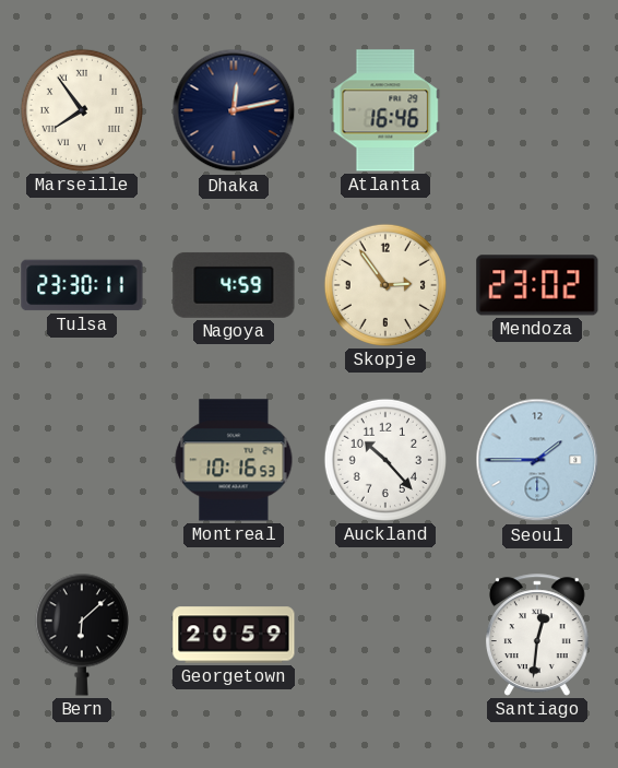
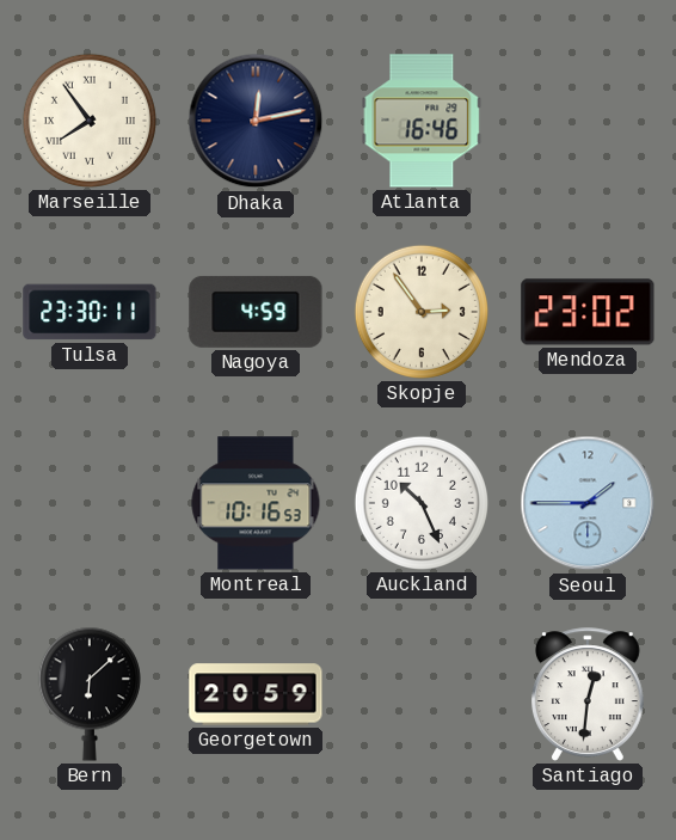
Auckland: 10:23 -> 10:26 (422, 503)
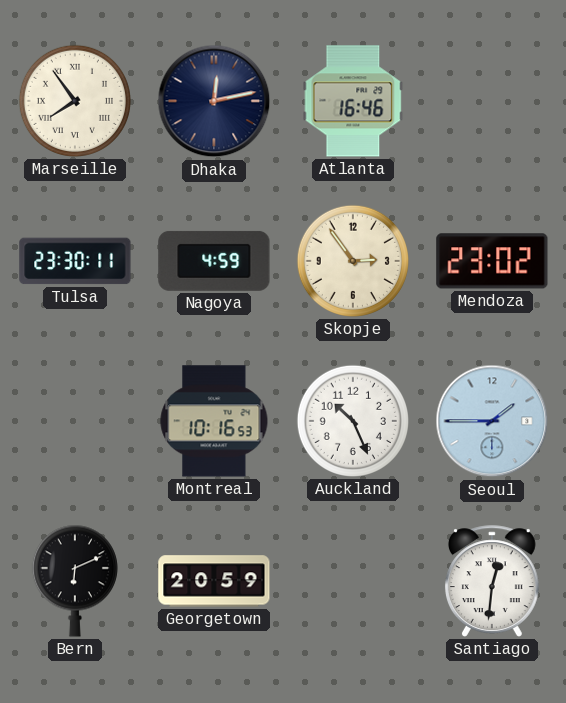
Bern: 6:08 -> 6:11 (75, 581)
